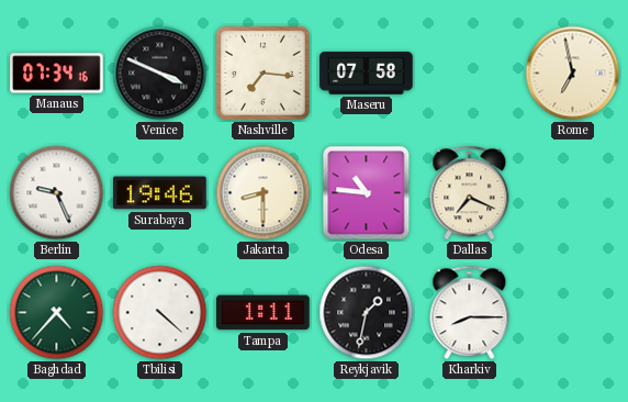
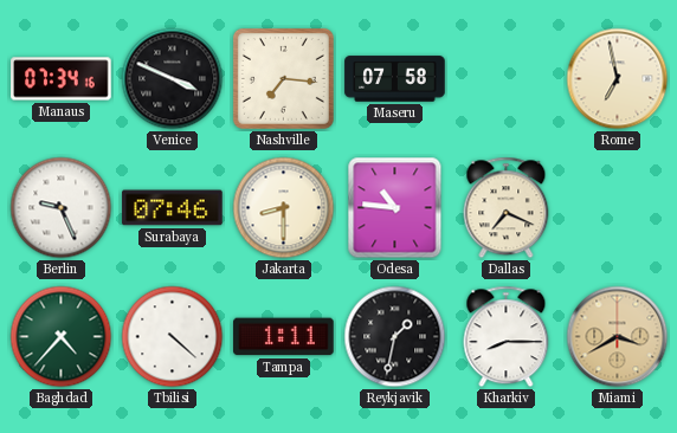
Surabaya: 19:46 -> 07:46 (173, 208)
Miami: none -> 3:40 (618, 337)
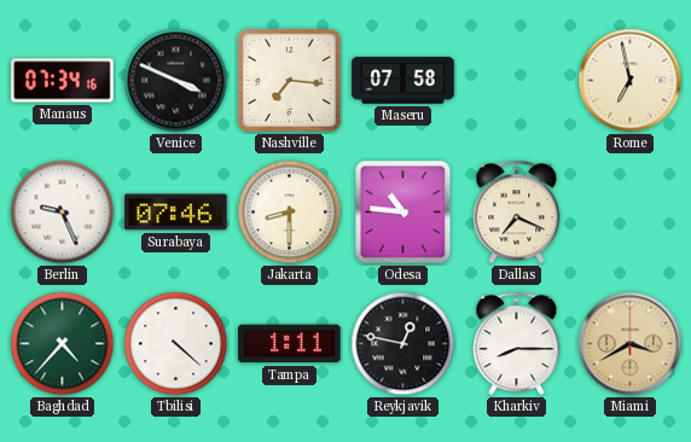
Reykjavik: 1:32 -> 12:47 (403, 344)
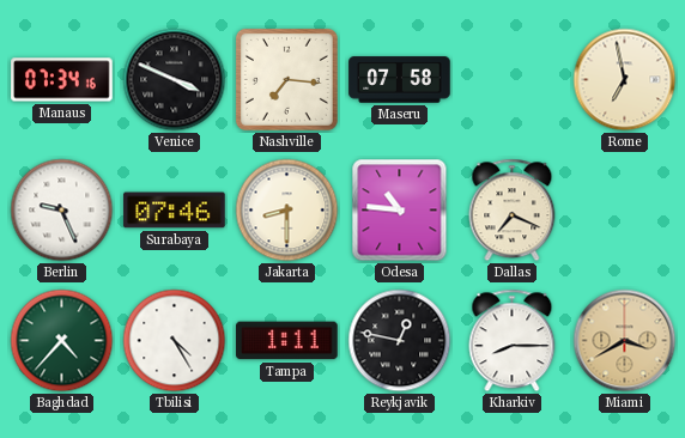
Tbilisi: 4:22 -> 4:25 (175, 341)
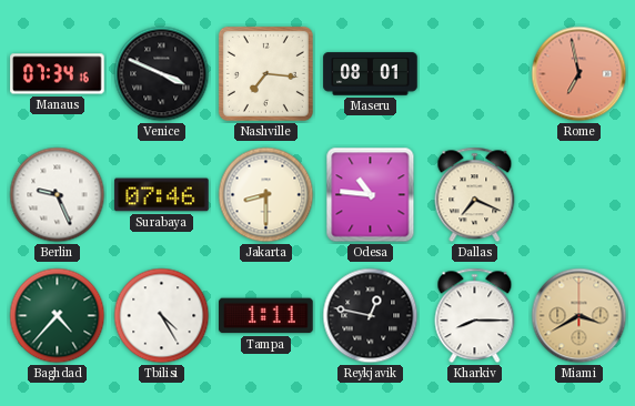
Maseru: 07:58 -> 08:01 (371, 74)
Rome dial: cream -> salmon (579, 74)
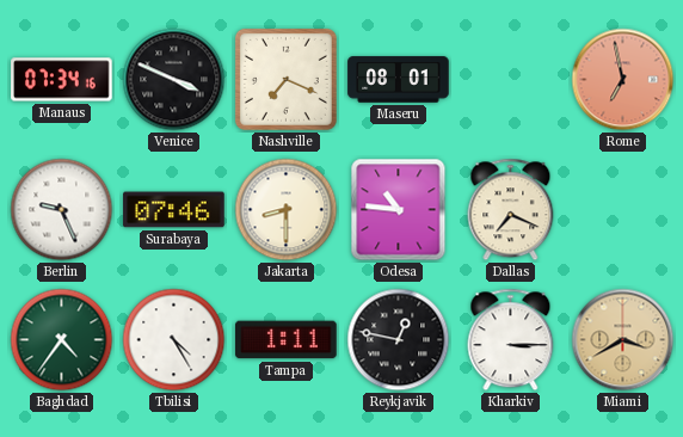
Nashville: 7:16 -> 7:19 (285, 79)
Baghdad: 4:37 -> 4:36 (62, 340)
Kharkiv: 8:15 -> 3:15 (511, 340)
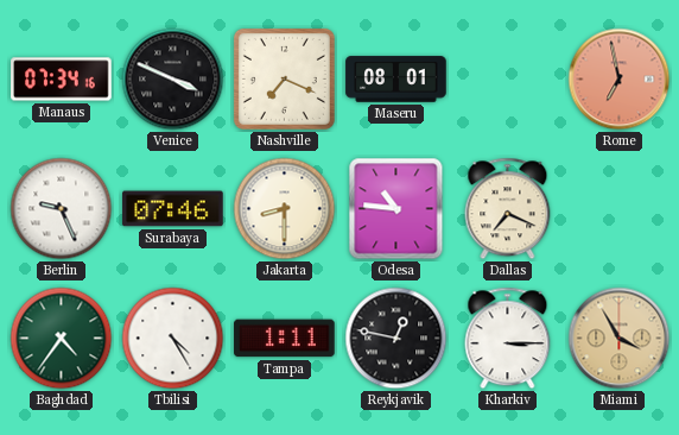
Miami: 3:40 -> 3:55 (620, 339)
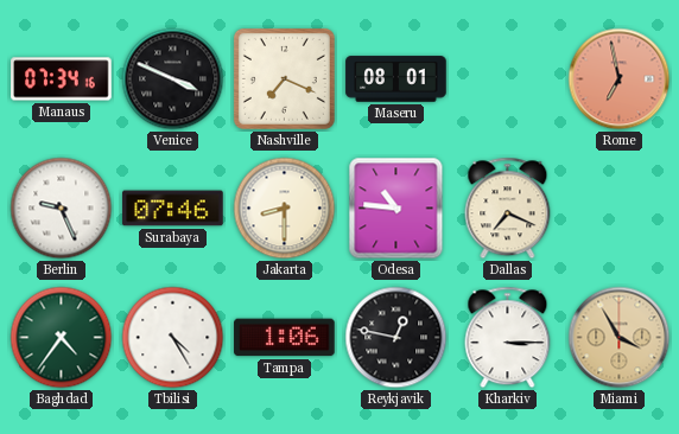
Tampa: 1:11 -> 1:06 (285, 338)
